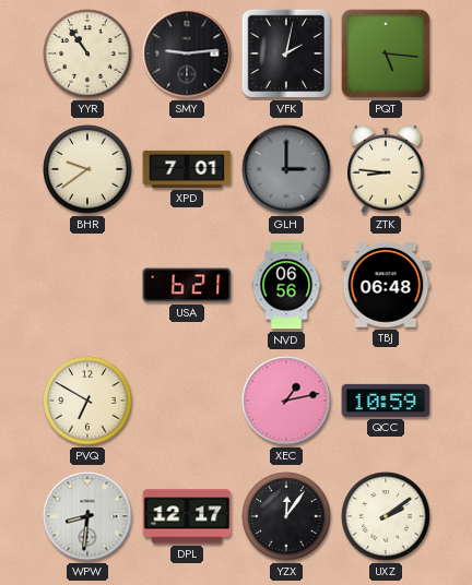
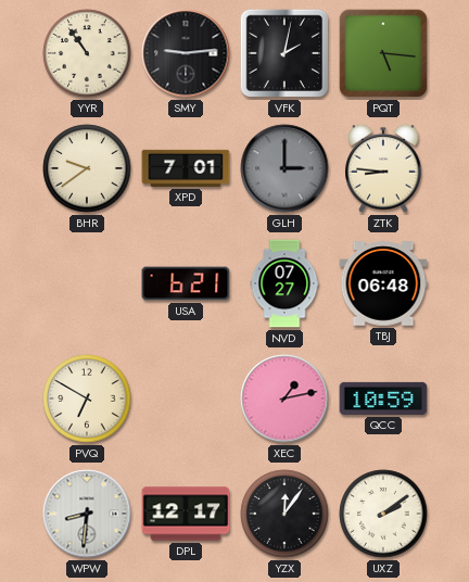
NVD: 06:56 -> 07:27 (284, 283)
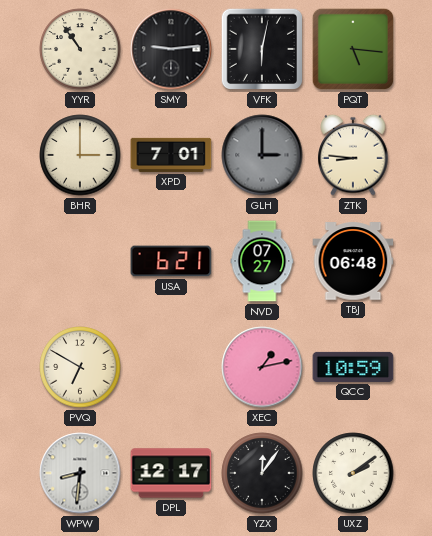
VFK: 2:02 -> 6:02 (262, 49)
BHR: 9:39 -> 3:00 (80, 155)
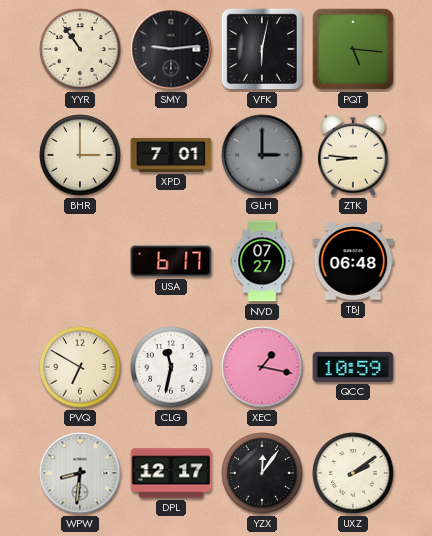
USA: 6:21 -> 6:17 (171, 261)
CLG: none -> 11:32 (171, 367)
XEC: 1:13 -> 1:17 (262, 367)
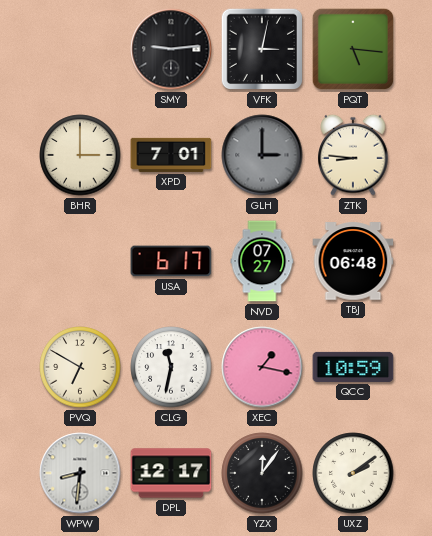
YYR: 10:54 -> none (80, 49)
VFK: 6:02 -> 3:02 (262, 49)
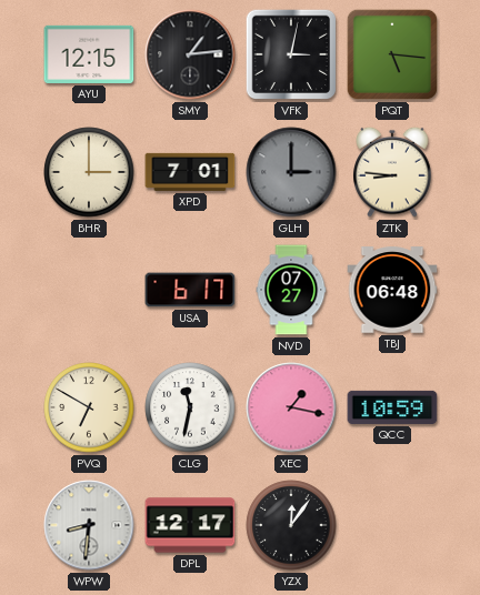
AYU: none -> 12:15 (89, 54)
SMY: 9:14 -> 1:14 (190, 54)
UXZ: 2:09 -> none (353, 473)
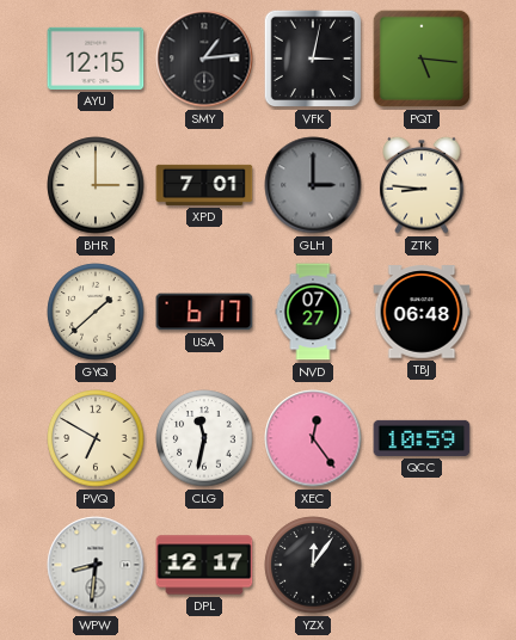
GYQ: none -> 1:38 (96, 312)
XEC: 1:17 -> 12:24 (313, 438)
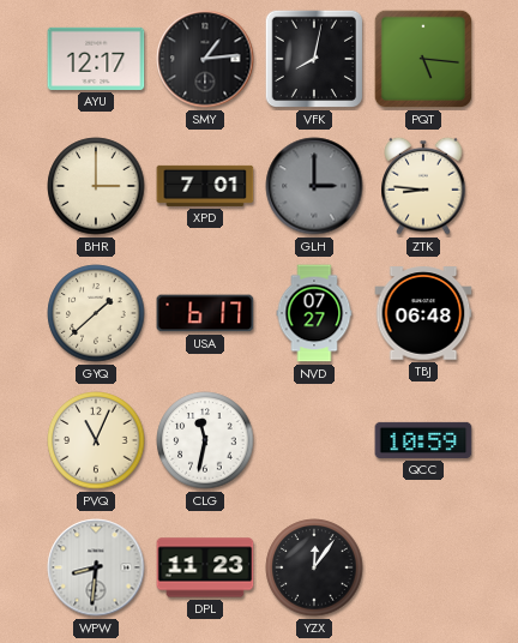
AYU: 12:15 -> 12:17 (96, 59)
VFK: 3:02 -> 8:02 (314, 59)
PVQ: 6:50 -> 11:04 (96, 440)
XEC: 12:24 -> none (313, 438)
DPL: 12:17 -> 11:23 (205, 567)
